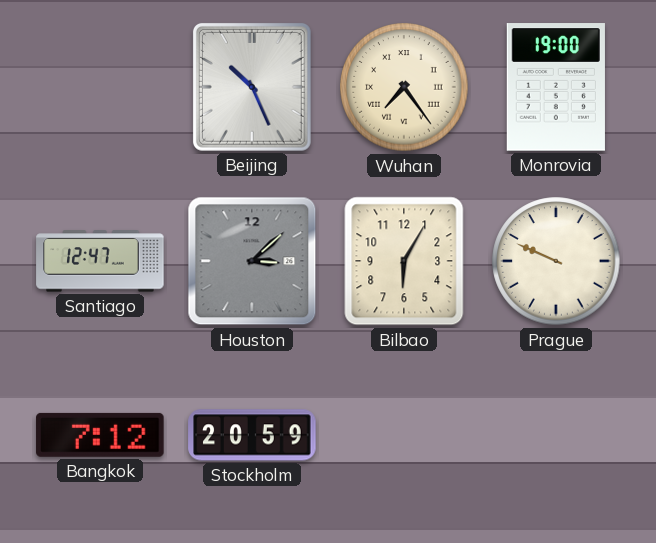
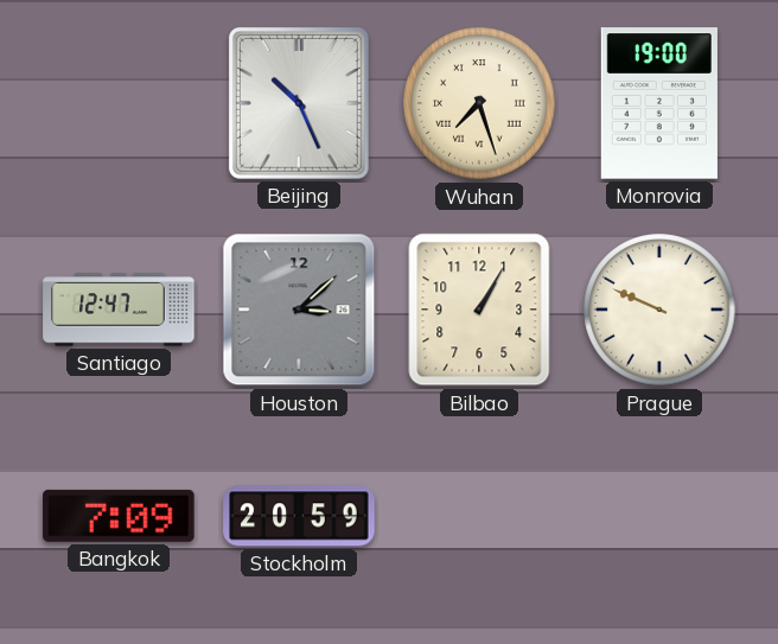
Wuhan: 7:24 -> 7:27 (479, 103)
Bilbao: 6:05 -> 1:05 (479, 310)
Bangkok: 7:12 -> 7:09 (119, 516)
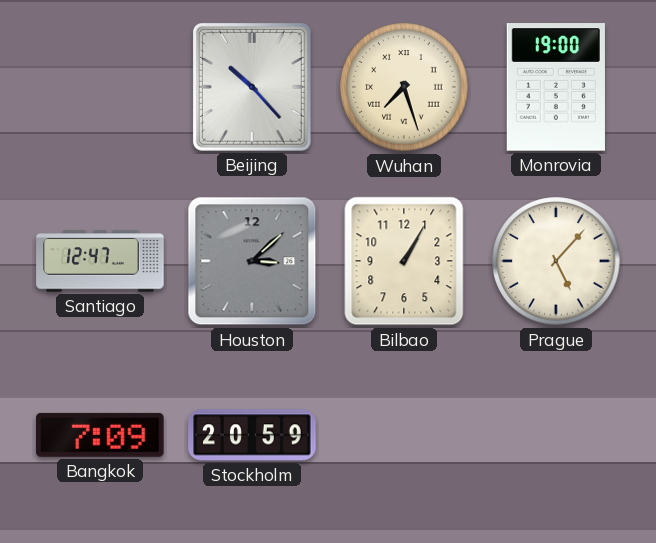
Beijing: 10:26 -> 10:23 (252, 87)
Prague: 9:49 -> 5:07 (556, 261)
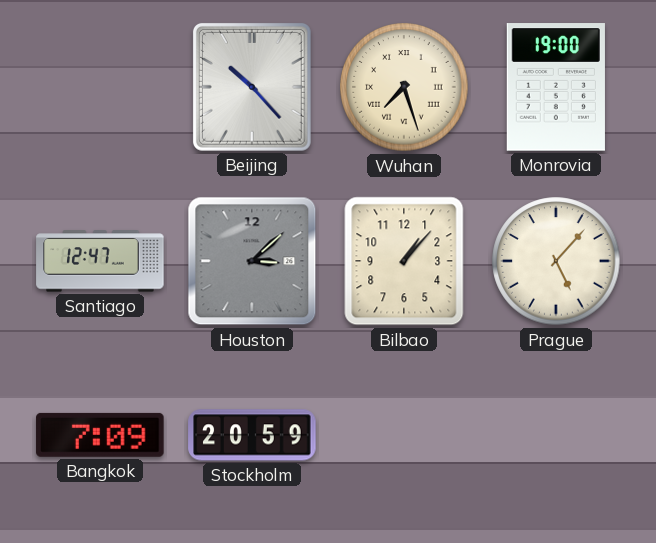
Bilbao: 1:05 -> 1:07 (404, 261)
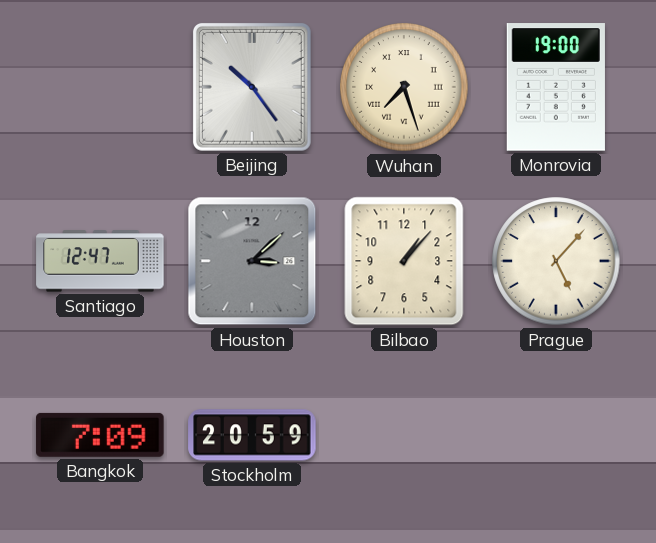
Beijing: 10:23 -> 10:24 (252, 87)
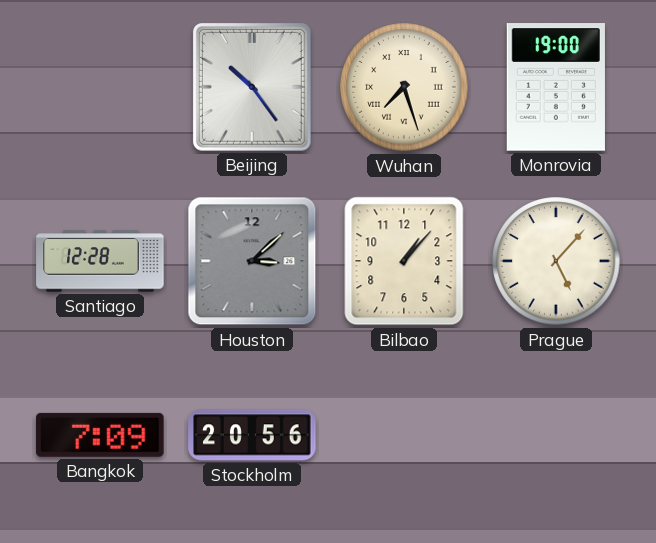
Santiago: 12:47 -> 12:28 (100, 261)
Stockholm: 20:59 -> 20:56 (252, 435)
